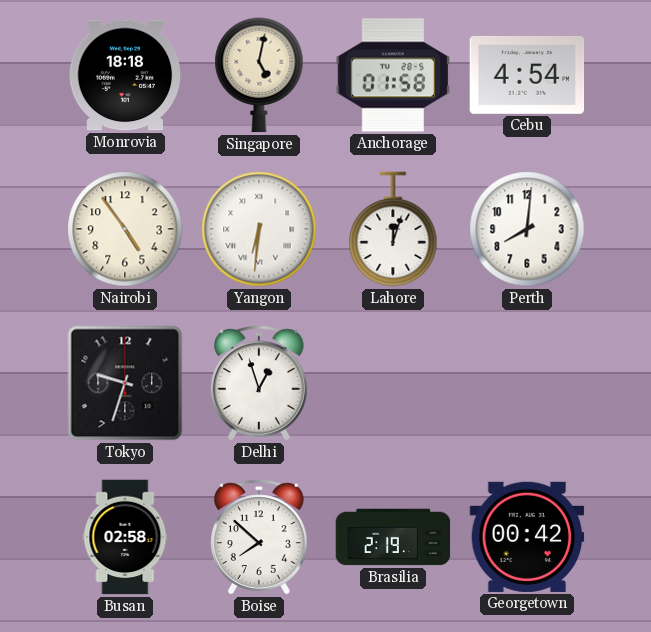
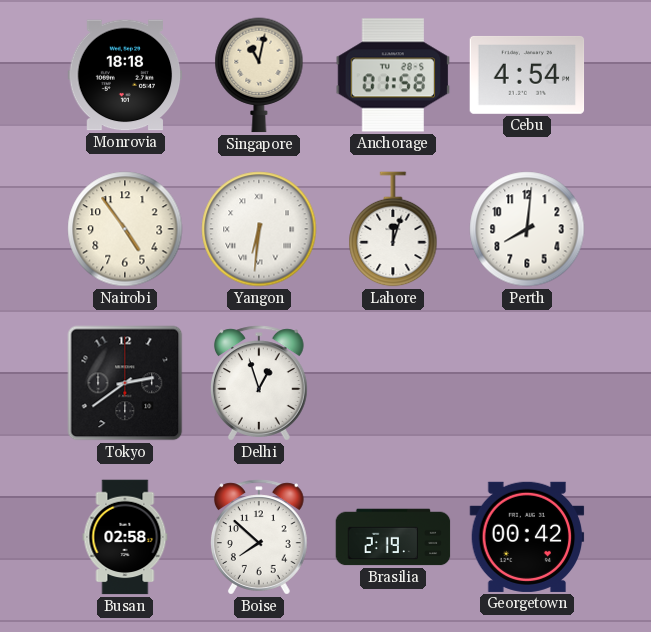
Singapore: 5:02 -> 11:02 (259, 75)
Tokyo: 9:33 -> 2:39 (125, 383)
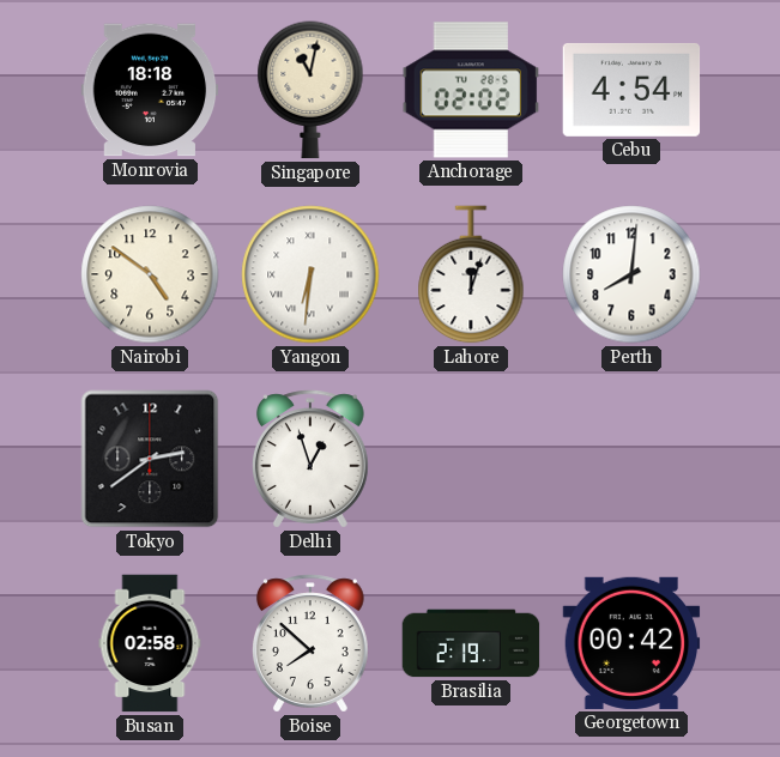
Anchorage: 01:58 -> 02:02 (471, 90)
Nairobi: 4:54 -> 4:51 (150, 274)
